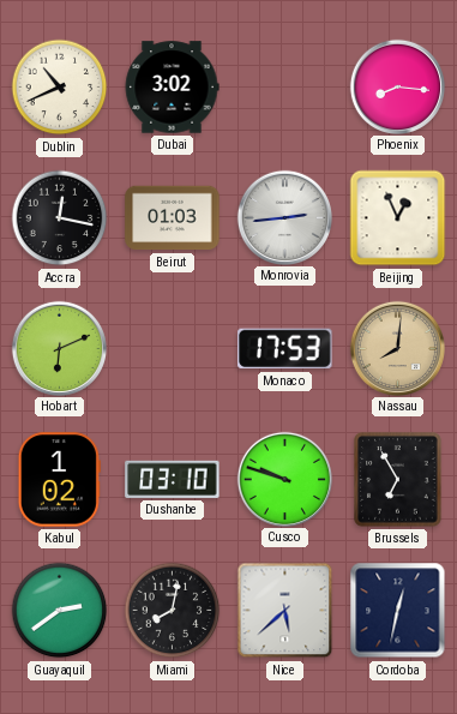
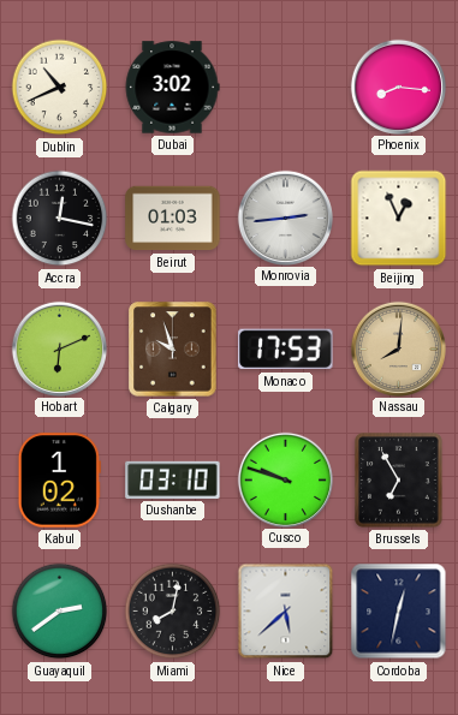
Calgary: none -> 9:57 (173, 350)
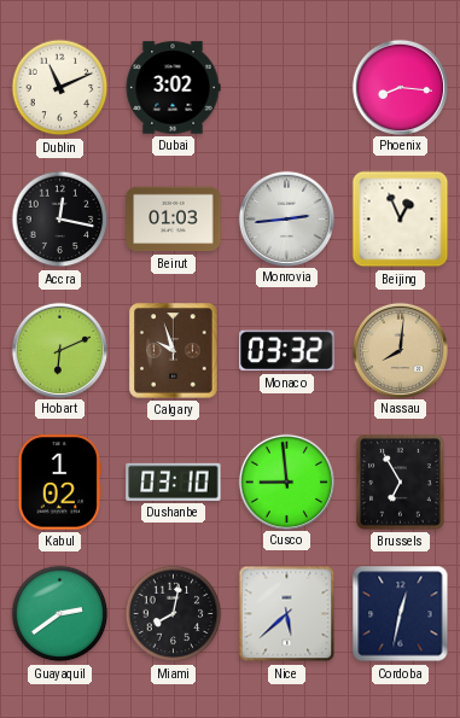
Dublin: 10:41 -> 11:11 (60, 88)
Monaco: 17:53 -> 03:32 (287, 351)
Cusco: 9:48 -> 8:59 (286, 481)
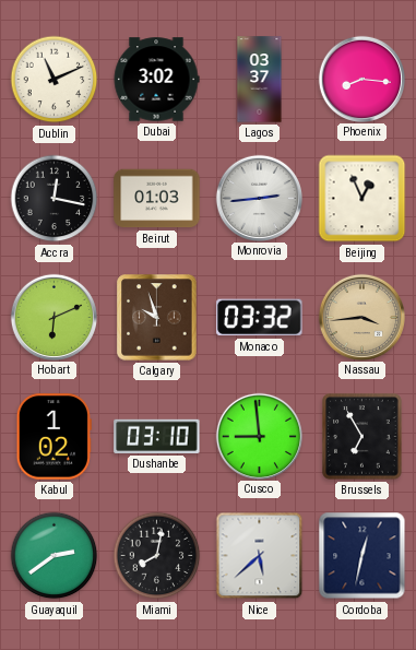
Lagos: none -> 03:37 (260, 80)
Nassau: 8:01 -> 3:44 (361, 317)
